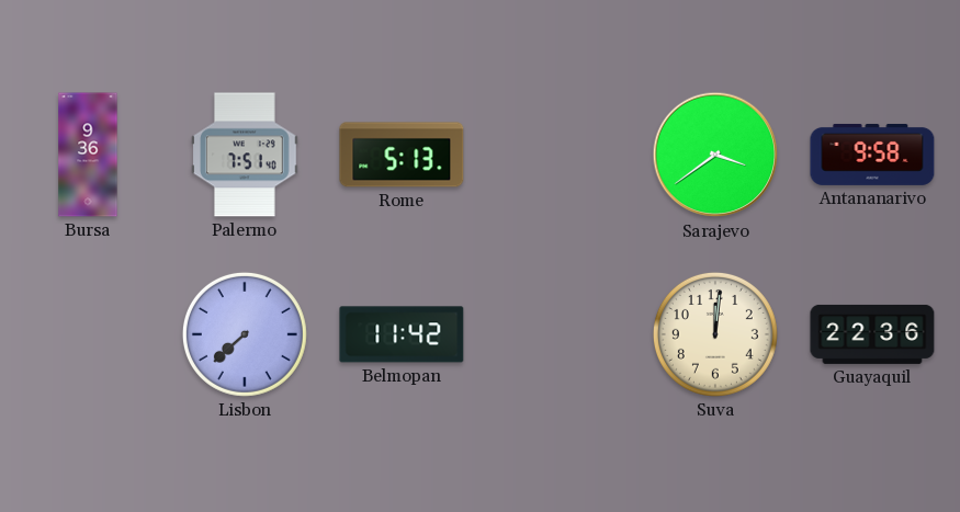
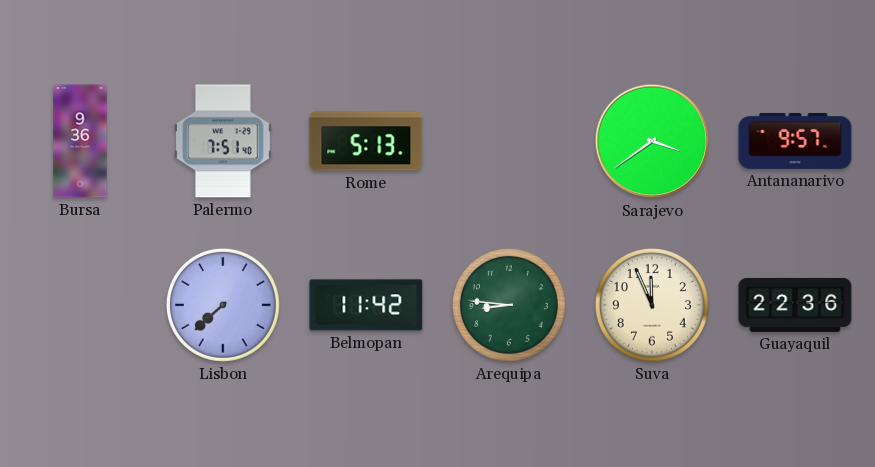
Antananarivo: 9:58 -> 9:57 (795, 141)
Arequipa: none -> 8:46 (509, 305)
Suva: 12:01 -> 11:56 (652, 305)
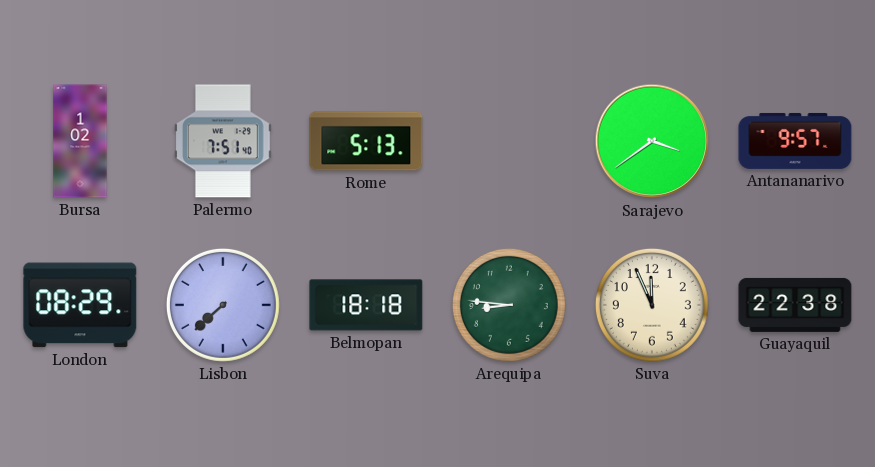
Bursa: 9:36 -> 1:02 (80, 141)
London: none -> 08:29 (80, 305)
Belmopan: 11:42 -> 18:18 (366, 305)
Guayaquil: 22:36 -> 22:38 (795, 305)
